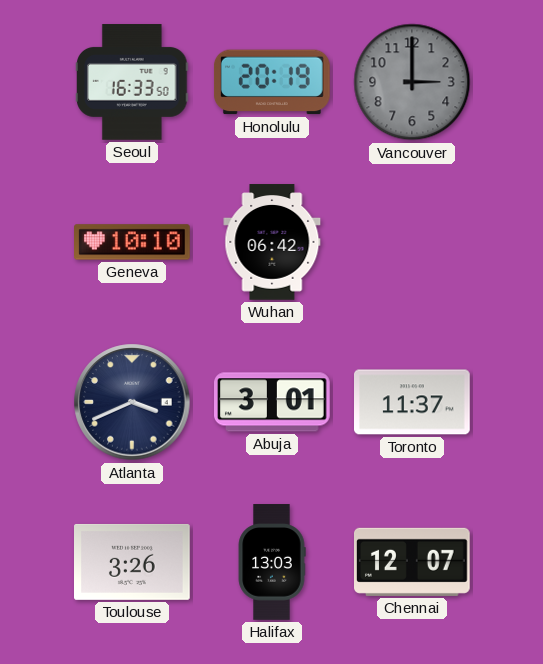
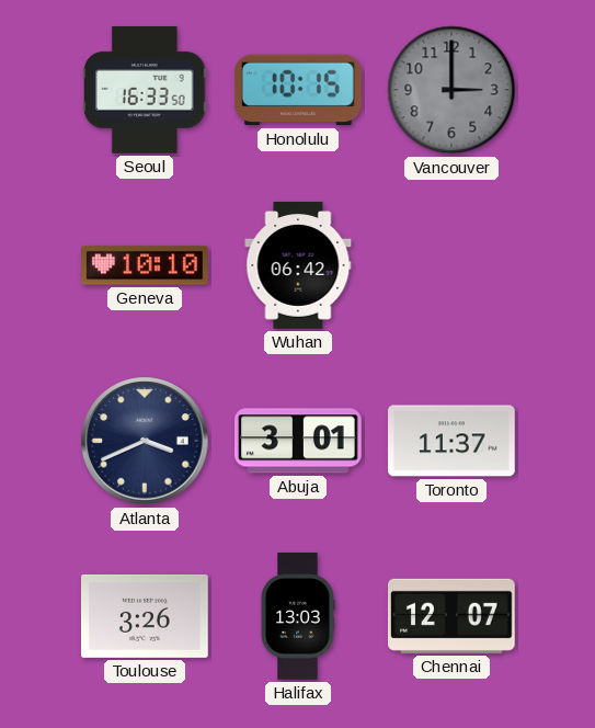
Honolulu: 20:19 -> 10:15 (298, 90)
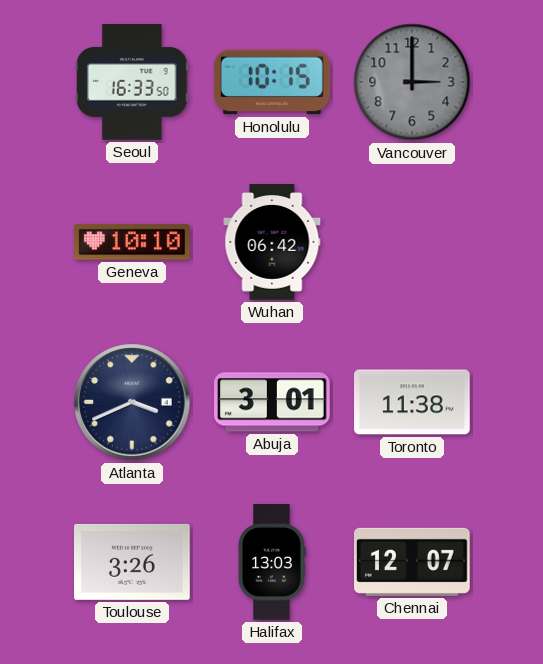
Toronto: 11:37 -> 11:38 (413, 402)
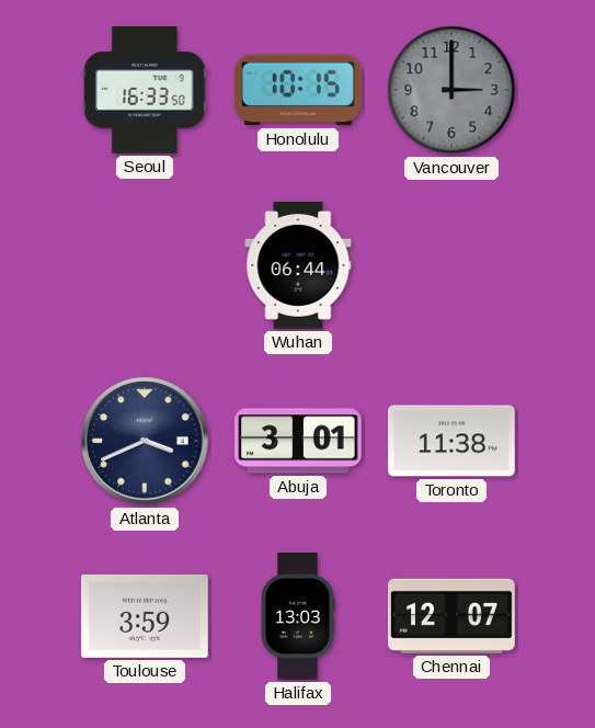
Geneva: 10:10 -> none (133, 242)
Wuhan: 06:42 -> 06:44 (298, 265)
Toulouse: 3:26 -> 3:59 (146, 616)
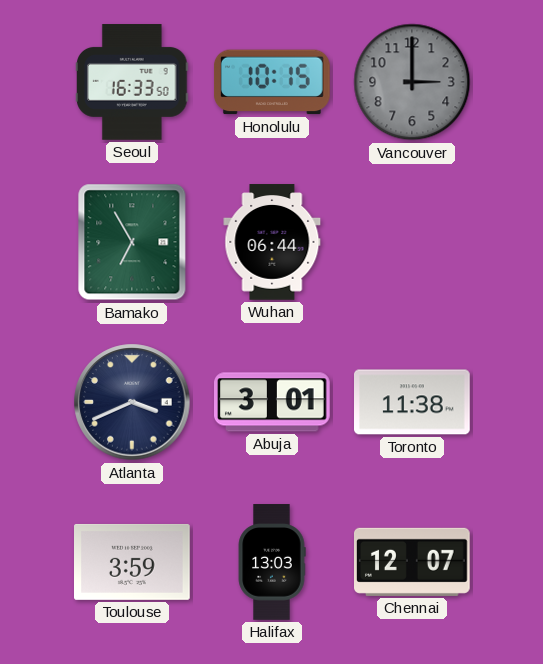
Bamako: none -> 6:55 (132, 242)
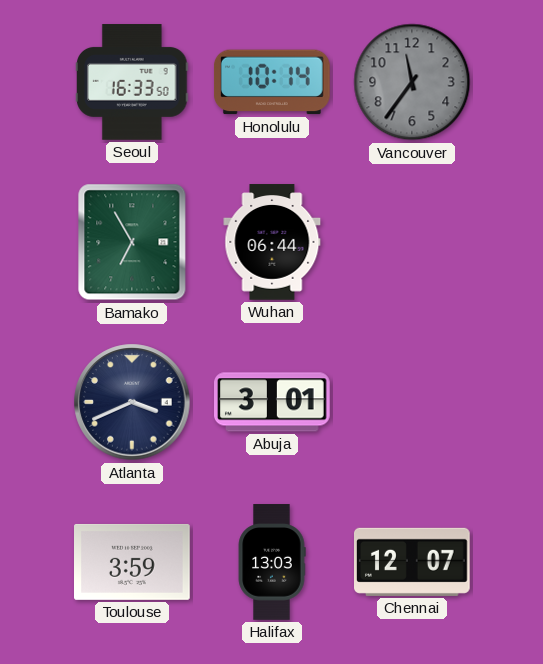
Honolulu: 10:15 -> 10:14 (272, 82)
Vancouver: 3:00 -> 11:36 (412, 82)
Toronto: 11:38 -> none (413, 402)
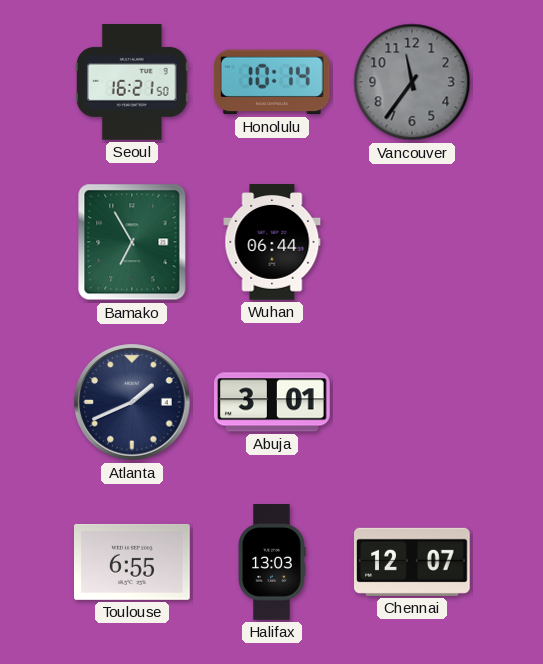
Seoul: 16:33 -> 16:21 (133, 82)
Atlanta: 3:41 -> 1:41 (132, 402)
Toulouse: 3:59 -> 6:55 (133, 562)
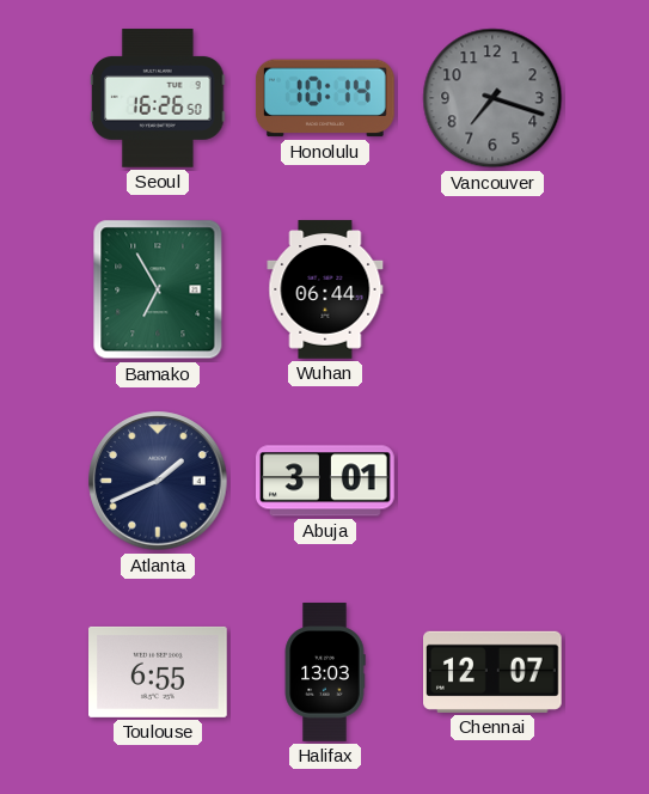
Seoul: 16:21 -> 16:26 (159, 98)
Vancouver: 11:36 -> 7:18 (492, 98)
